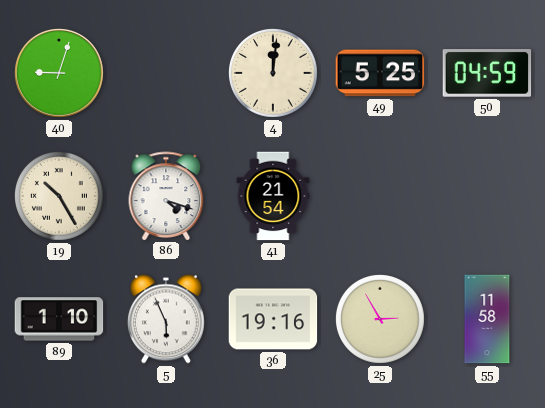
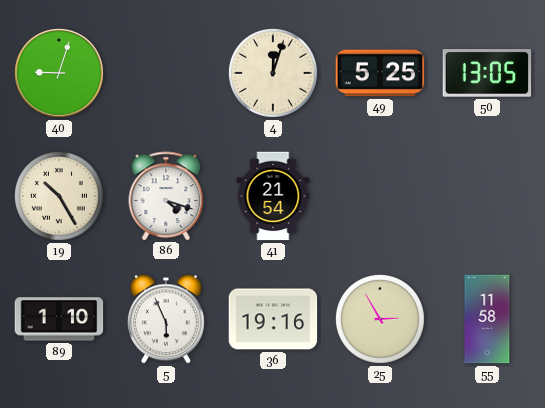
4: 12:01 -> 12:03 (273, 73)
50: 04:59 -> 13:05 (487, 73)
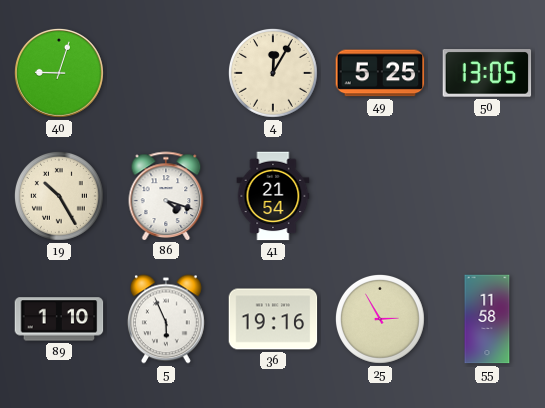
4: 12:03 -> 12:05 (273, 73)
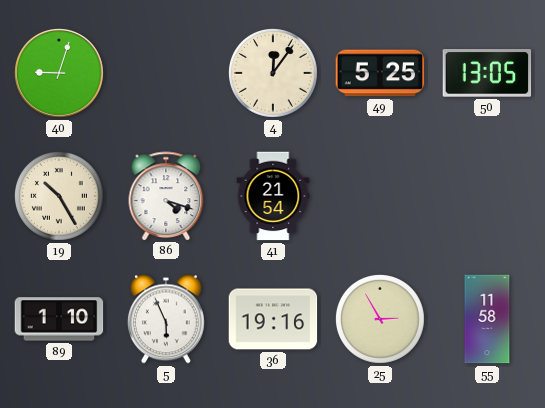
4: 12:05 -> 12:06 (273, 73)
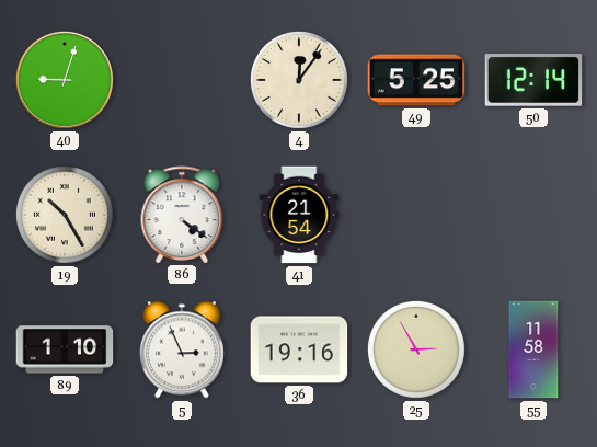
50: 13:05 -> 12:14 (533, 80)
86: 4:18 -> 4:21 (182, 215)
5: 5:56 -> 2:56 (182, 349)
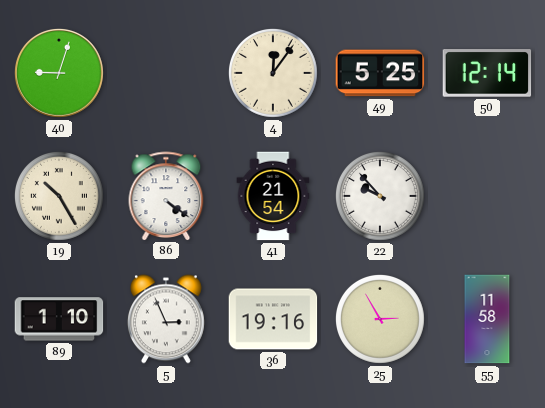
22: none -> 9:53 (380, 196)
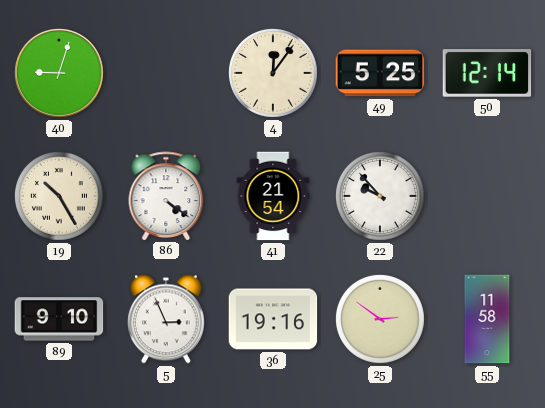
89: 1:10 -> 9:10 (59, 319)
25: 2:55 -> 2:51 (380, 319)
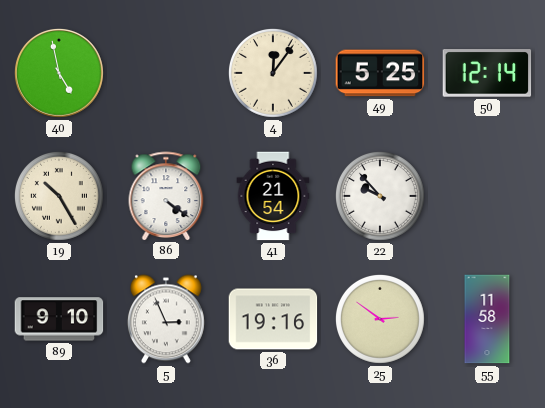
40: 9:03 -> 4:58 (59, 73)
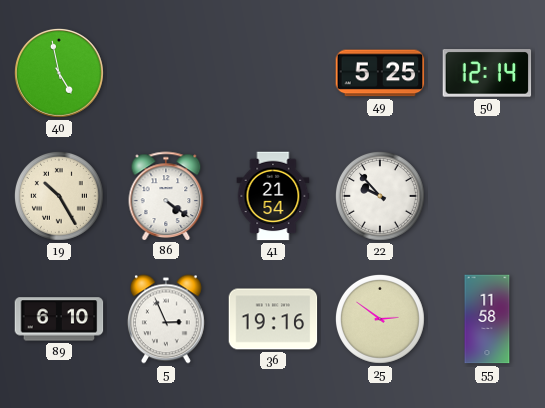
4: 12:06 -> none (273, 73)
89: 9:10 -> 6:10 (59, 319)
